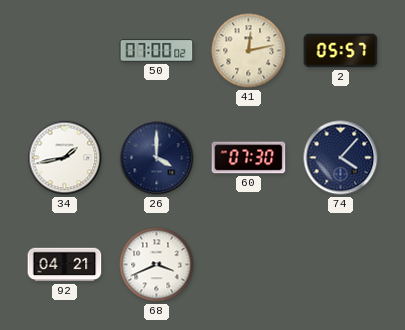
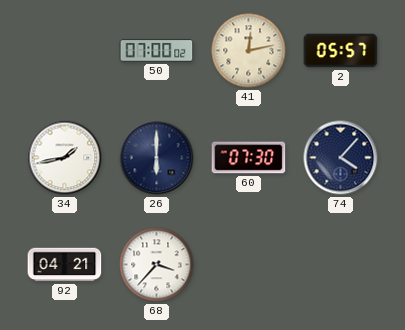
26: 4:00 -> 6:00 (157, 158)
68: 3:41 -> 3:37 (157, 265)
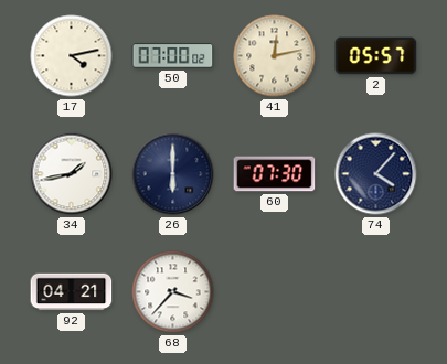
17: none -> 4:13 (72, 56)
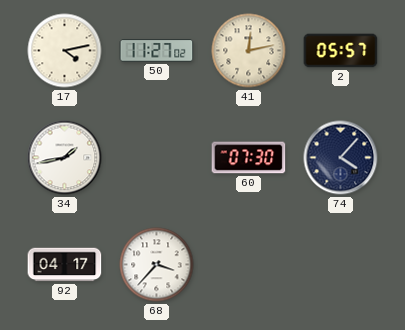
50: 07:00 -> 11:27 (157, 51)
26: 6:00 -> none (173, 174)
92: 04:21 -> 04:17 (65, 265)
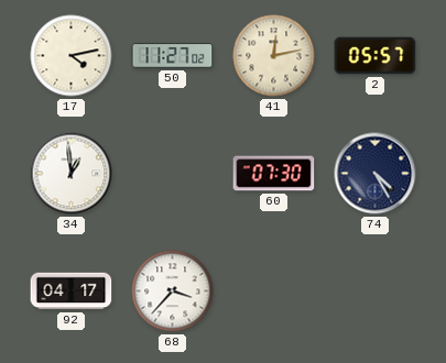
34: 1:43 -> 12:59 (72, 174)
74: 4:07 -> 4:25 (376, 174)
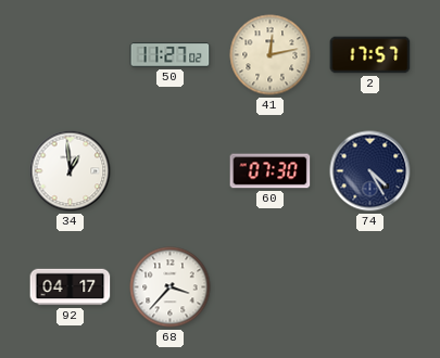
17: 4:13 -> none (72, 56)
2: 05:57 -> 17:57 (370, 55)
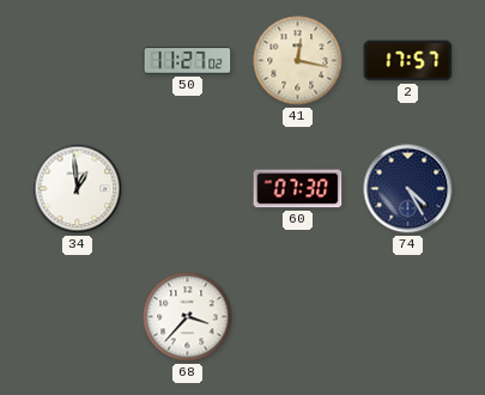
41: 12:13 -> 12:17 (298, 61)
92: 04:17 -> none (71, 287)
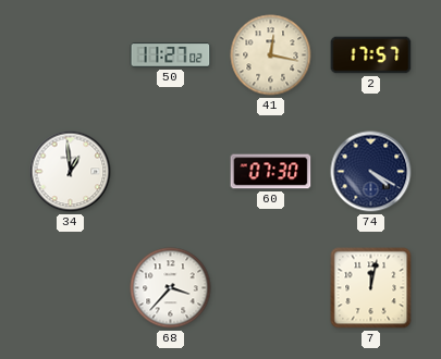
74: 4:25 -> 4:20 (371, 172)
7: none -> 12:02 (371, 288)
